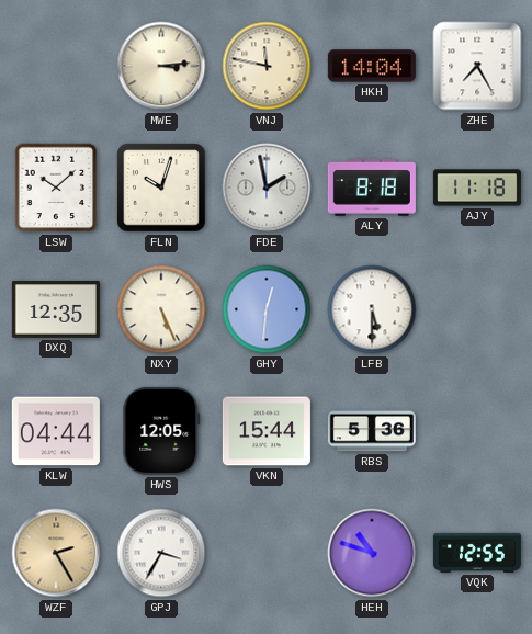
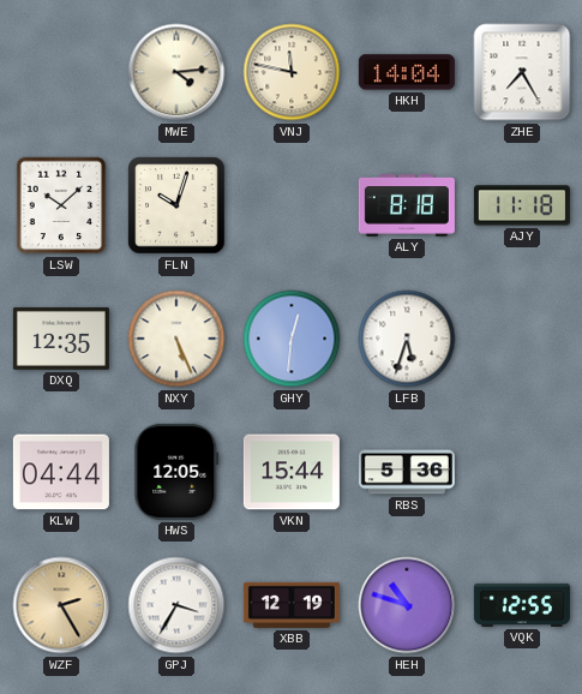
MWE: 3:14 -> 4:14 (176, 72)
FDE: 1:58 -> none (267, 188)
LFB: 5:30 -> 5:33 (407, 339)
XBB: none -> 12:19 (292, 605)
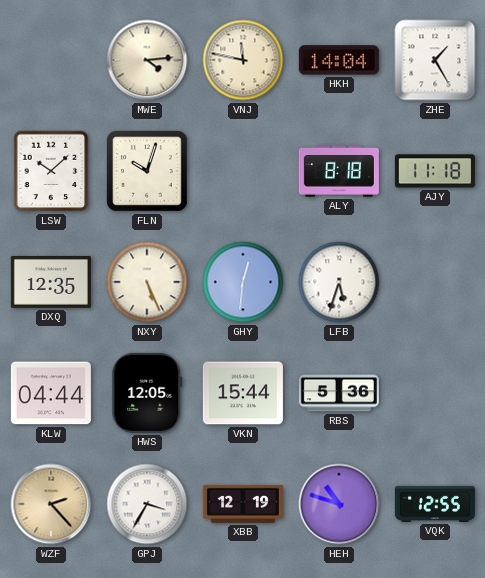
ZHE: 7:25 -> 1:25 (435, 60)
WZF: 2:25 -> 2:23 (51, 504)
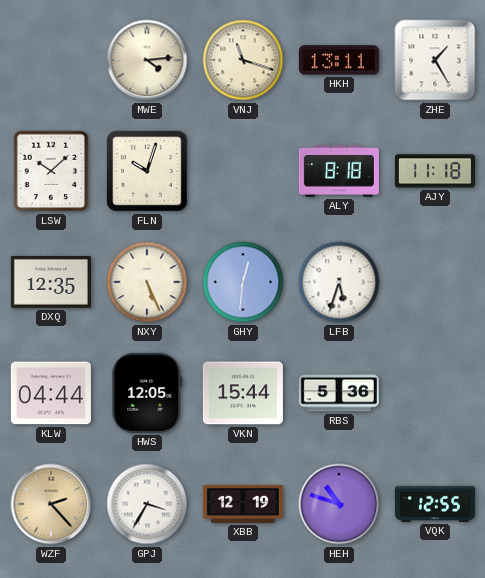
VNJ: 11:47 -> 11:18 (243, 60)
HKH: 14:04 -> 13:11 (339, 60)
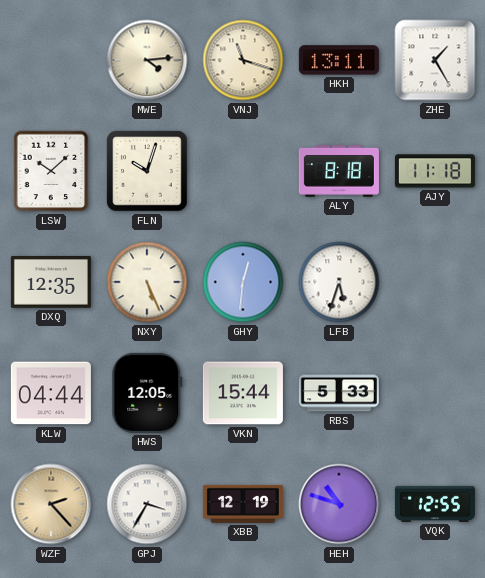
RBS: 5:36 -> 5:33 (339, 393)
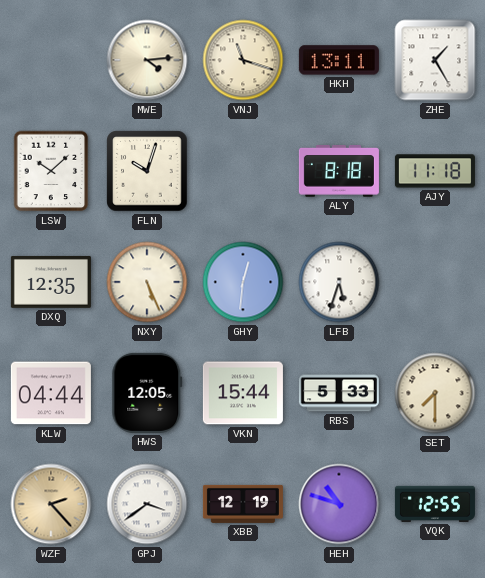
SET: none -> 7:30 (435, 393)
GPJ: 3:35 -> 3:39 (147, 504)
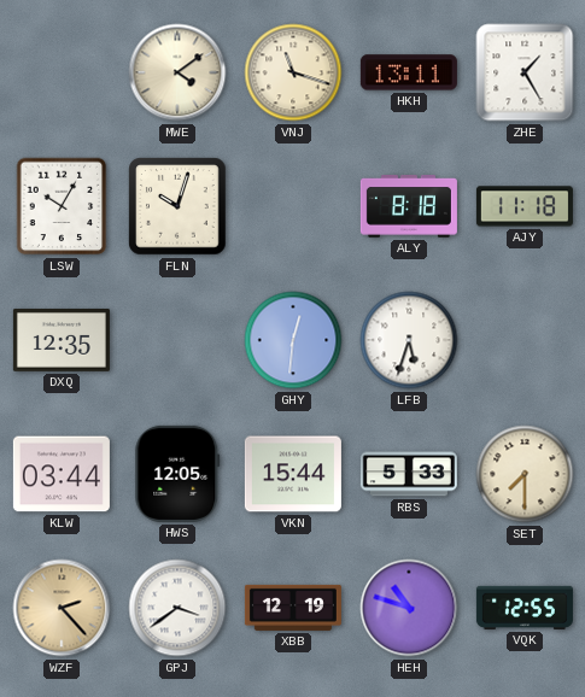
MWE: 4:14 -> 4:09 (177, 72)
LSW: 10:08 -> 10:05 (62, 206)
NXY: 5:26 -> none (147, 282)
KLW: 04:44 -> 03:44 (62, 474)
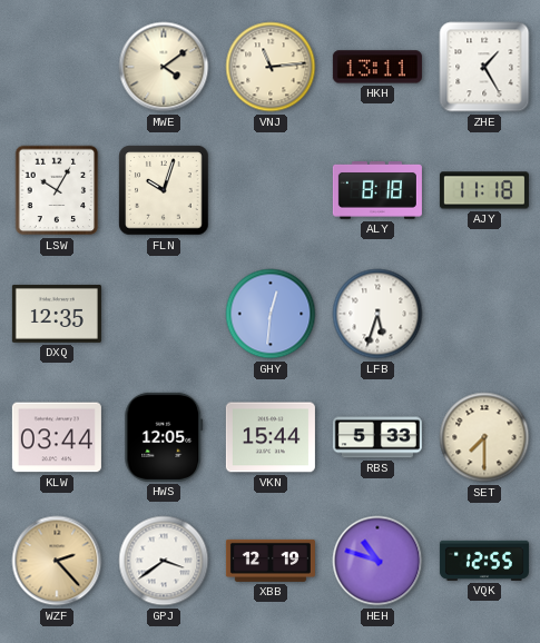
VNJ: 11:18 -> 11:14 (271, 67)
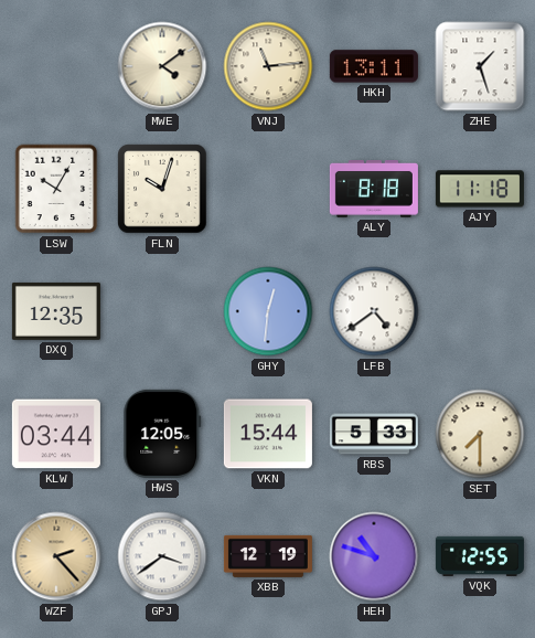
ZHE: 1:25 -> 1:27 (480, 66)
LFB: 5:33 -> 4:39 (374, 311)
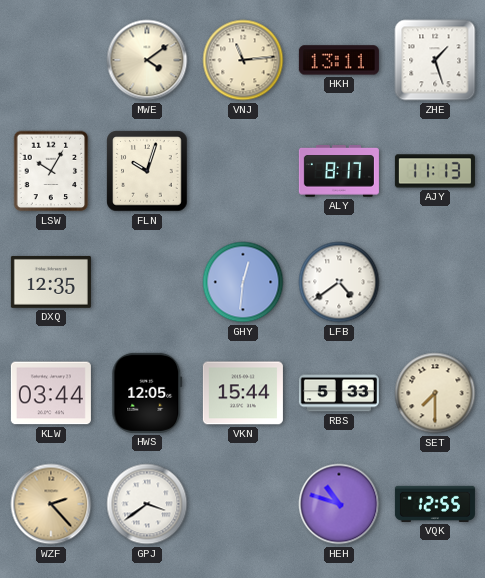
ALY: 8:18 -> 8:17 (339, 172)
AJY: 11:18 -> 11:13 (435, 171)
XBB: 12:19 -> none (268, 556)
